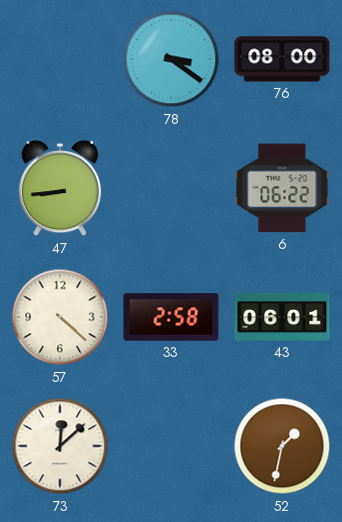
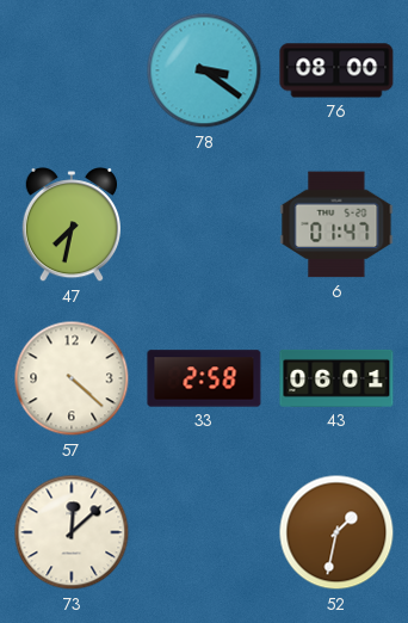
47: 8:44 -> 7:32 (70, 224)
6: 06:22 -> 01:47 (336, 224)
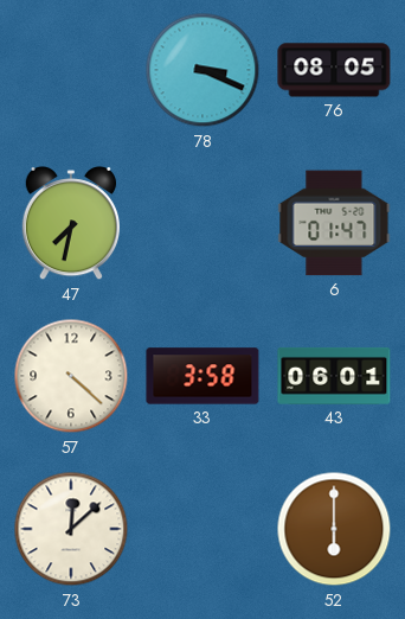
78: 3:21 -> 3:19 (202, 70)
76: 08:00 -> 08:05 (334, 70)
33: 2:58 -> 3:58 (202, 376)
52: 1:32 -> 6:00 (334, 529)
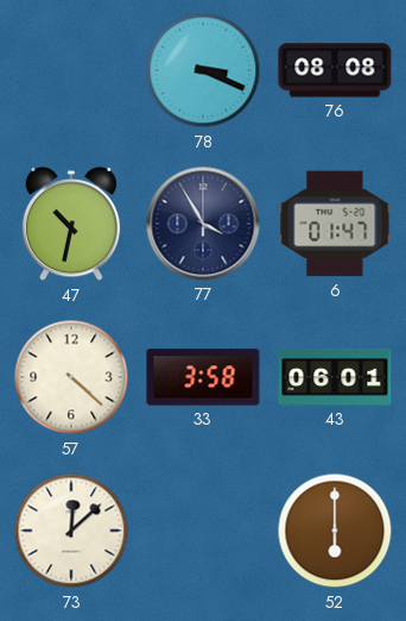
76: 08:05 -> 08:08 (335, 70)
47: 7:32 -> 10:32 (70, 224)
77: none -> 3:55 (203, 224)
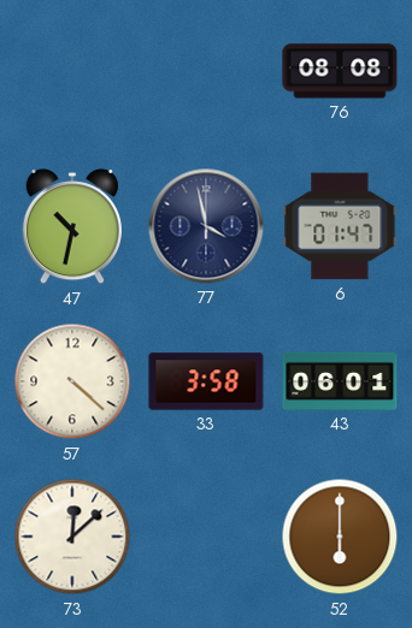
78: 3:19 -> none (203, 70)
77: 3:55 -> 3:58 (206, 226)
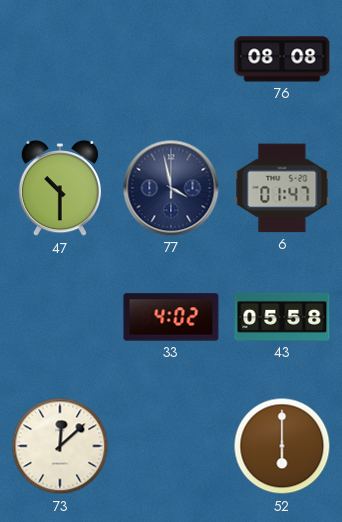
47: 10:32 -> 10:30 (59, 188)
57: 4:22 -> none (72, 381)
33: 3:58 -> 4:02 (171, 317)
43: 06:01 -> 05:58 (282, 317)
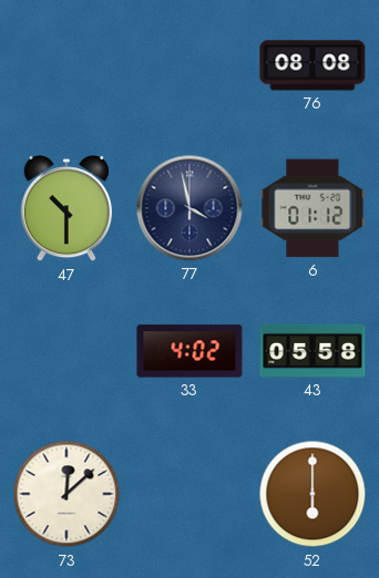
6: 01:47 -> 01:12 (313, 208)
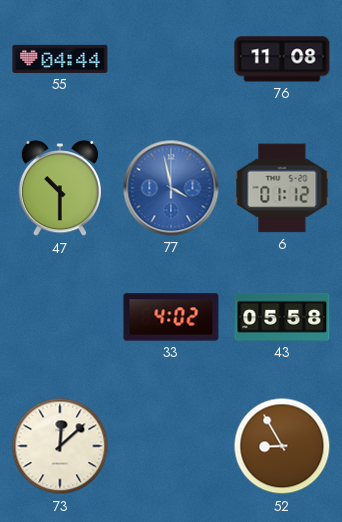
55: none -> 04:44 (60, 59)
76: 08:08 -> 11:08 (282, 59)
77 dial: navy -> blue (171, 188)
52: 6:00 -> 8:55 (282, 446)
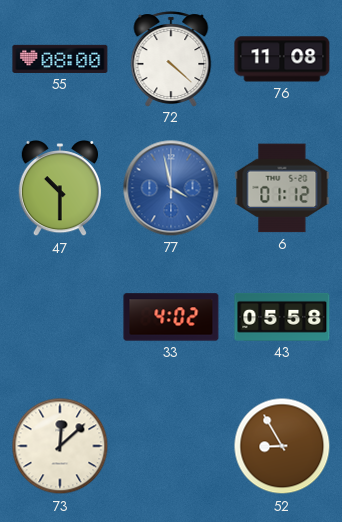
55: 04:44 -> 08:00 (60, 59)
72: none -> 4:22 (171, 59)
